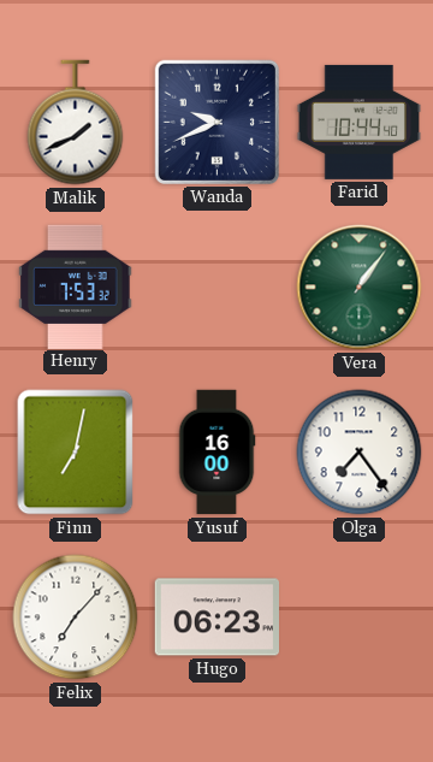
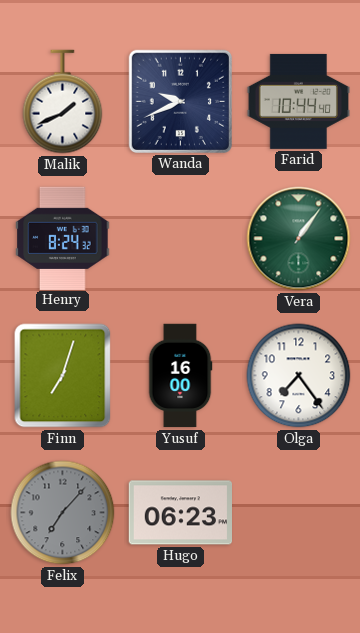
Henry: 7:53 -> 8:24 (63, 238)
Finn: 7:02 -> 7:03 (63, 376)
Felix dial: white -> grey (63, 513)
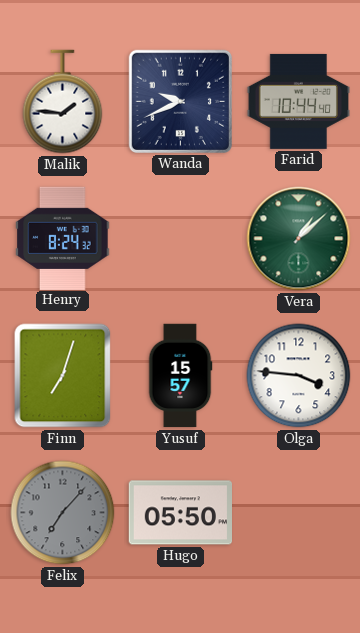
Malik: 1:41 -> 1:46 (63, 102)
Vera: 1:06 -> 1:08 (299, 239)
Yusuf: 16:00 -> 15:57 (180, 376)
Olga: 7:24 -> 3:46 (299, 376)
Hugo: 06:23 -> 05:50 (180, 513)
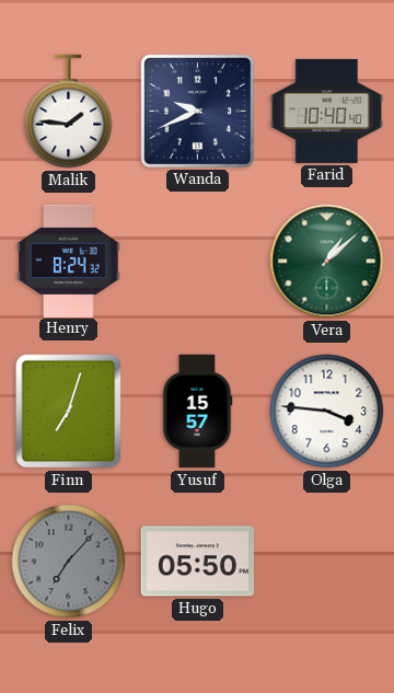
Farid: 10:44 -> 10:40 (326, 111)
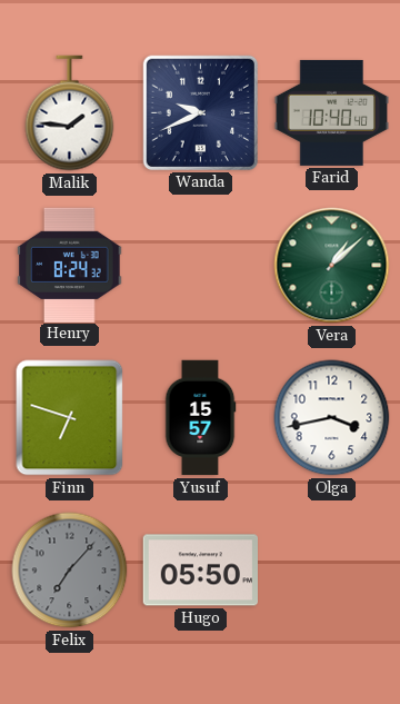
Finn: 7:03 -> 6:48 (70, 418)
Olga: 3:46 -> 3:43 (332, 418)
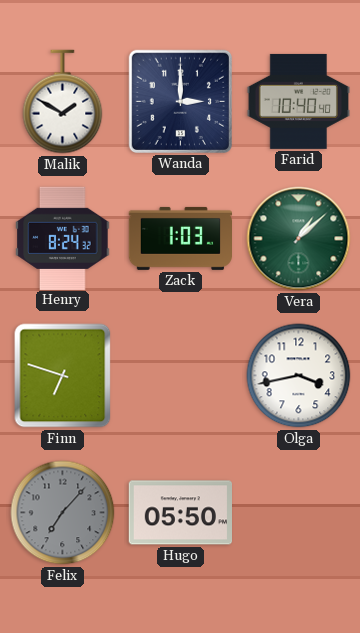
Malik: 1:46 -> 1:50 (63, 102)
Wanda: 9:41 -> 3:00 (180, 101)
Zack: none -> 1:03 (180, 238)
Yusuf: 15:57 -> none (200, 418)
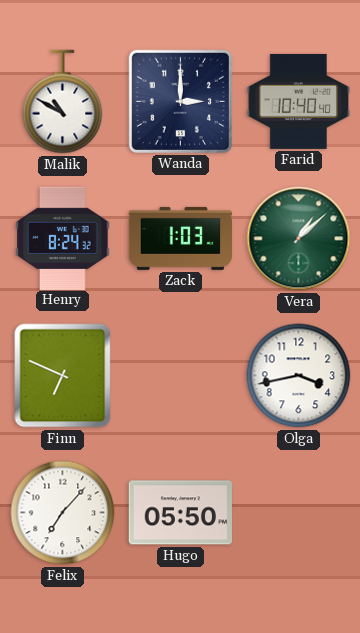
Malik: 1:50 -> 10:50 (63, 102)
Finn: 6:48 -> 6:49 (63, 376)
Felix dial: grey -> white (63, 513)
